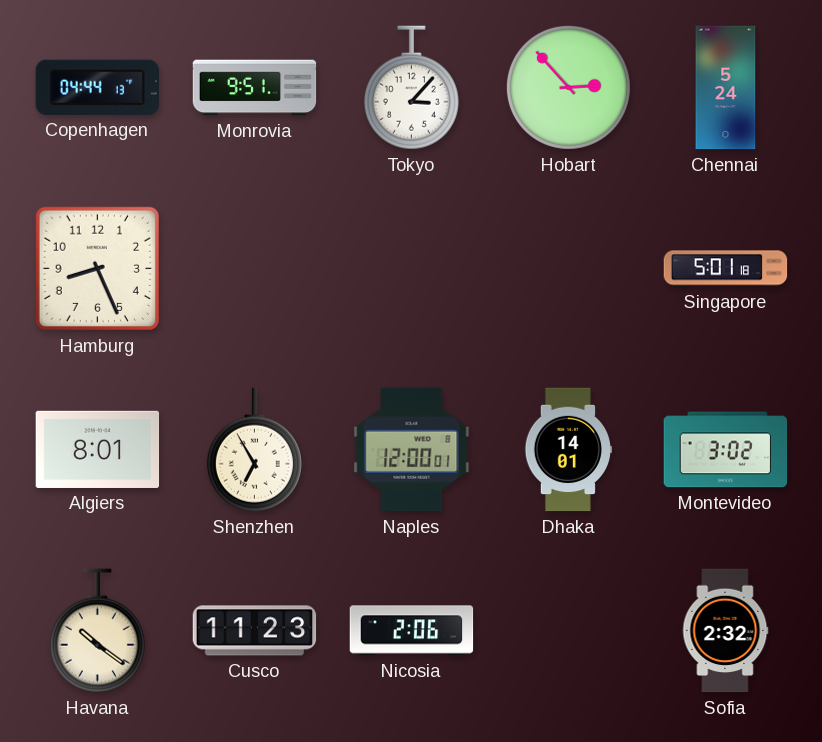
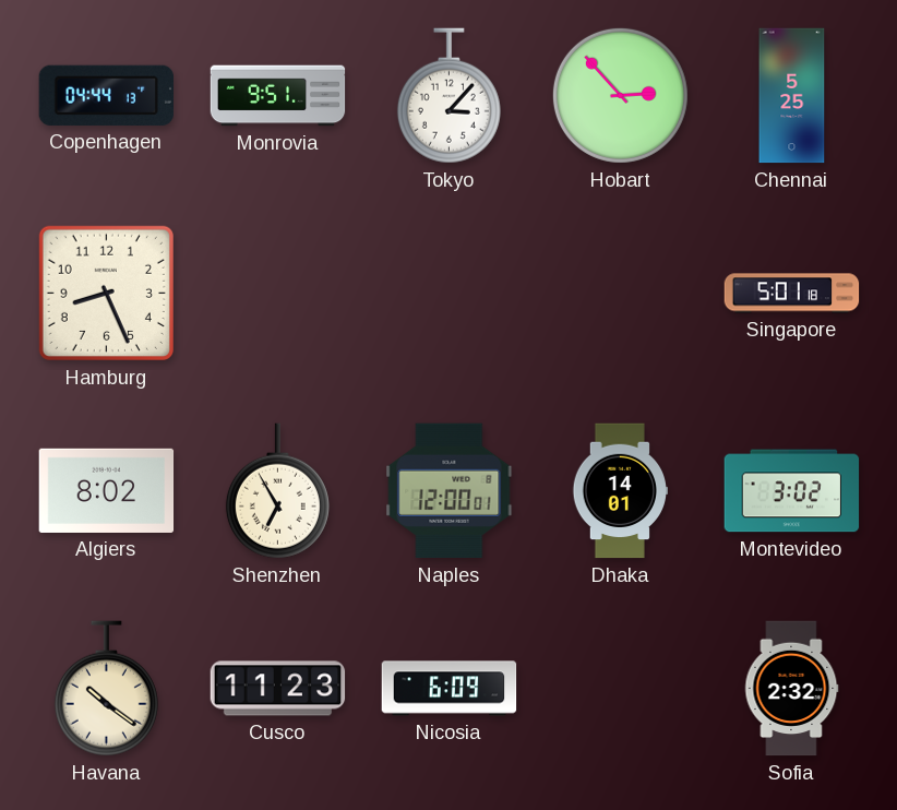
Chennai: 5:24 -> 5:25 (792, 96)
Algiers: 8:01 -> 8:02 (107, 490)
Nicosia: 2:06 -> 6:09 (450, 689)
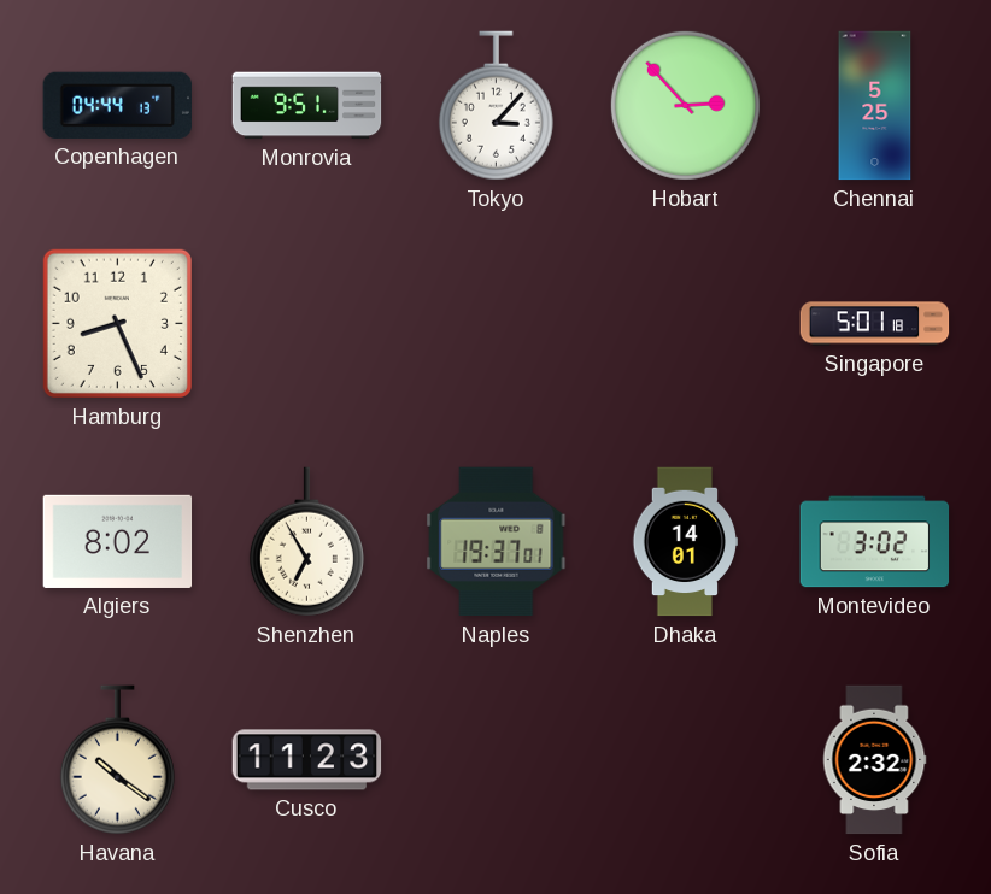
Naples: 12:00 -> 19:37 (497, 542)
Nicosia: 6:09 -> none (450, 689)
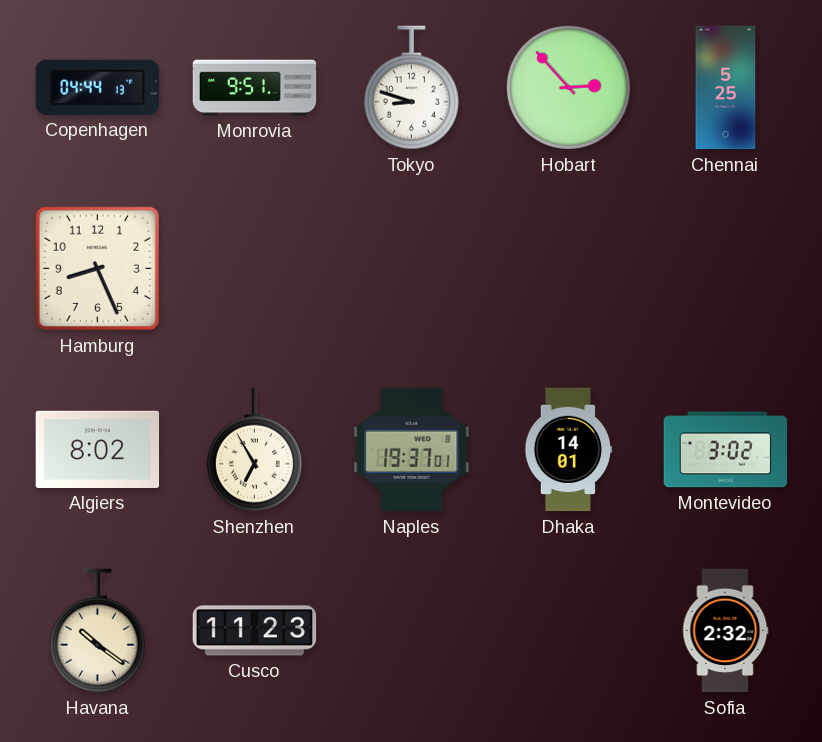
Tokyo: 3:07 -> 8:48 (411, 88)
Singapore: 5:01 -> none (875, 324)
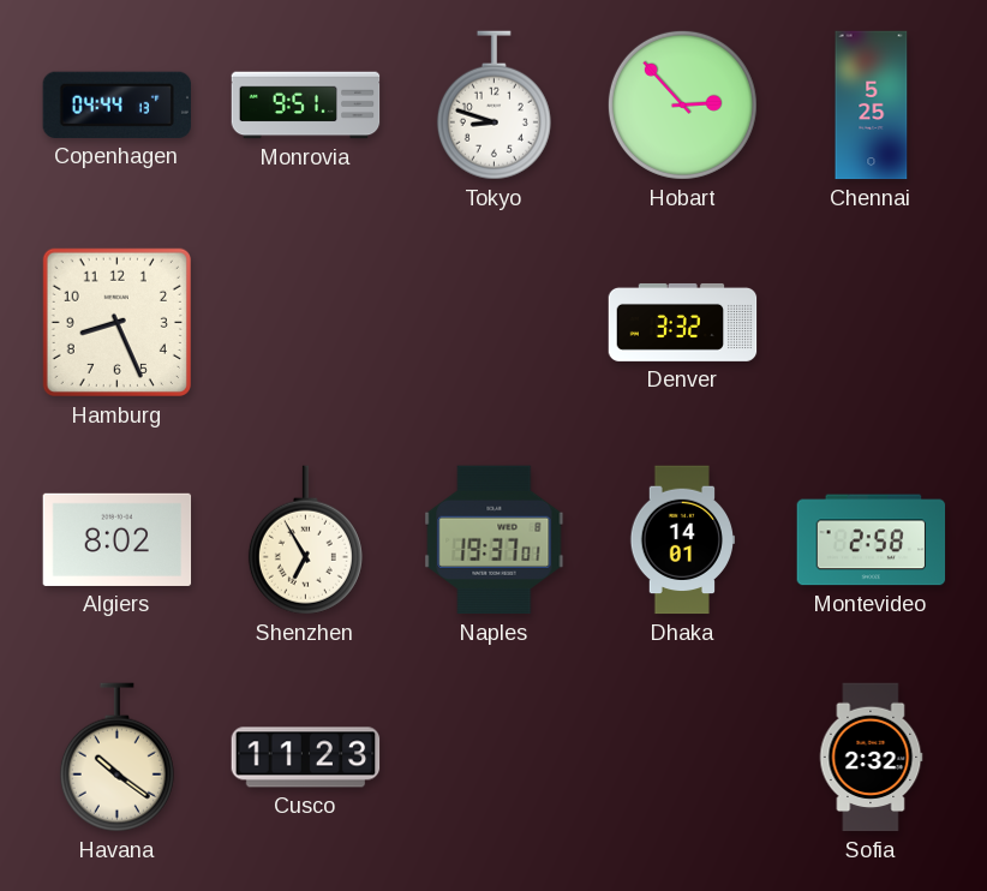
Denver: none -> 3:32 (683, 322)
Montevideo: 3:02 -> 2:58 (872, 540)
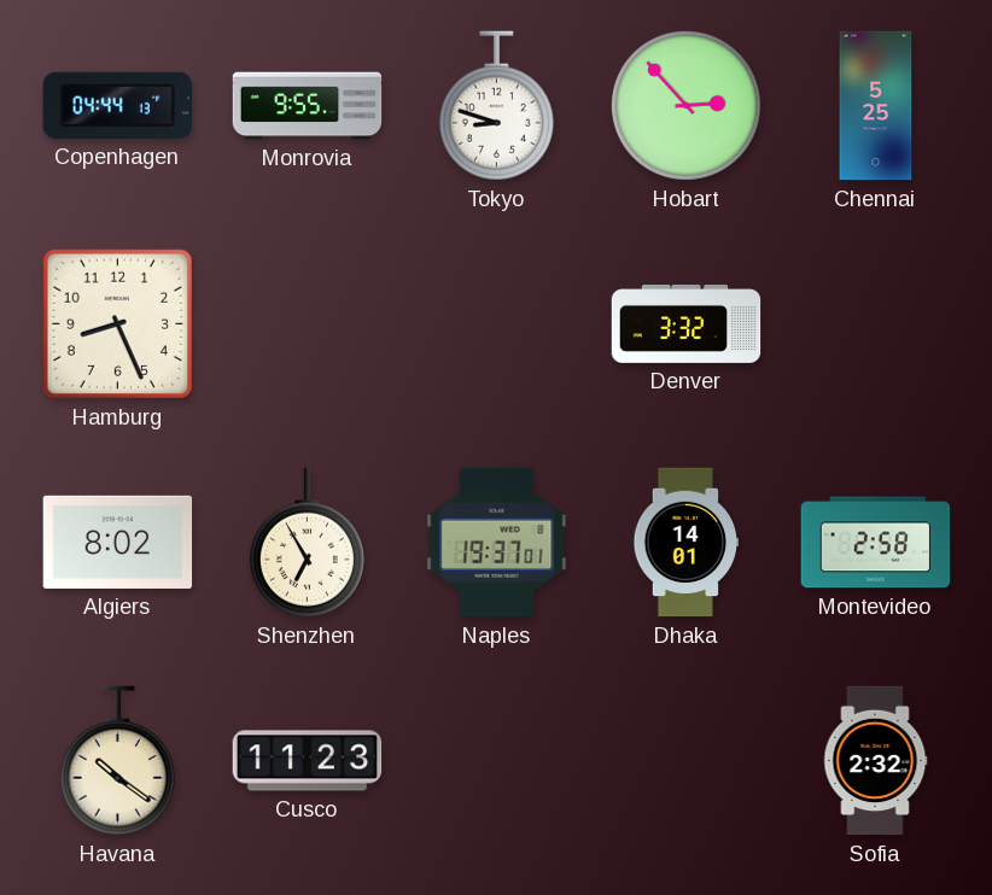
Monrovia: 9:51 -> 9:55 (308, 106)
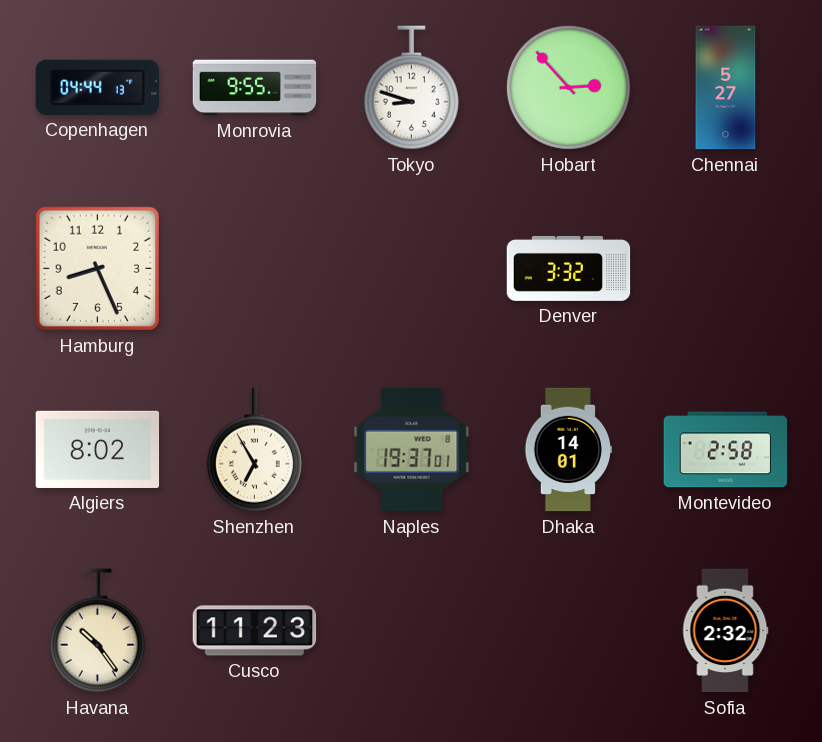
Chennai: 5:25 -> 5:27 (726, 88)
Havana: 10:21 -> 10:24 (97, 631)
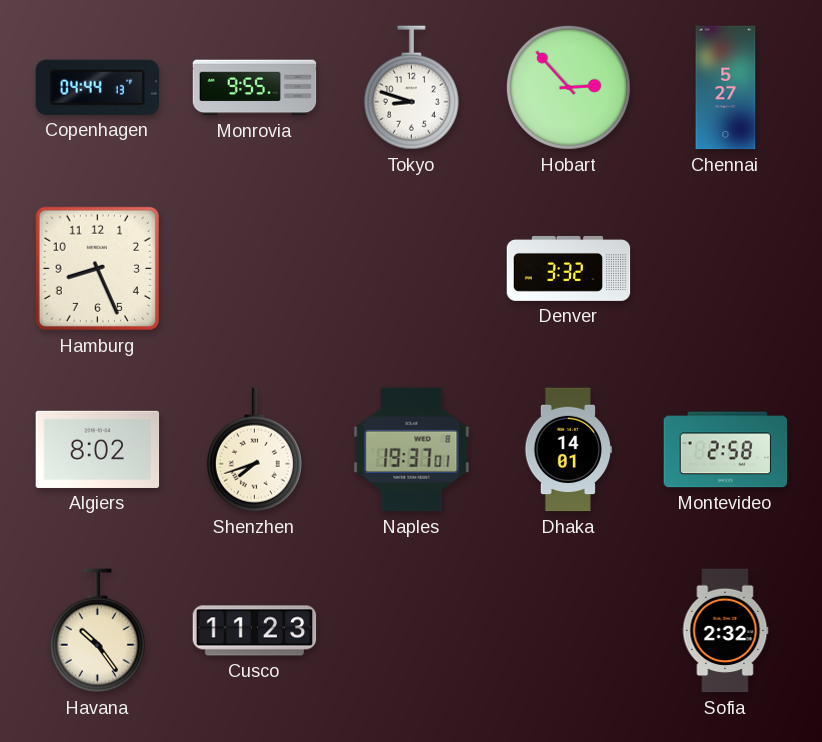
Shenzhen: 6:55 -> 7:42 (254, 450)
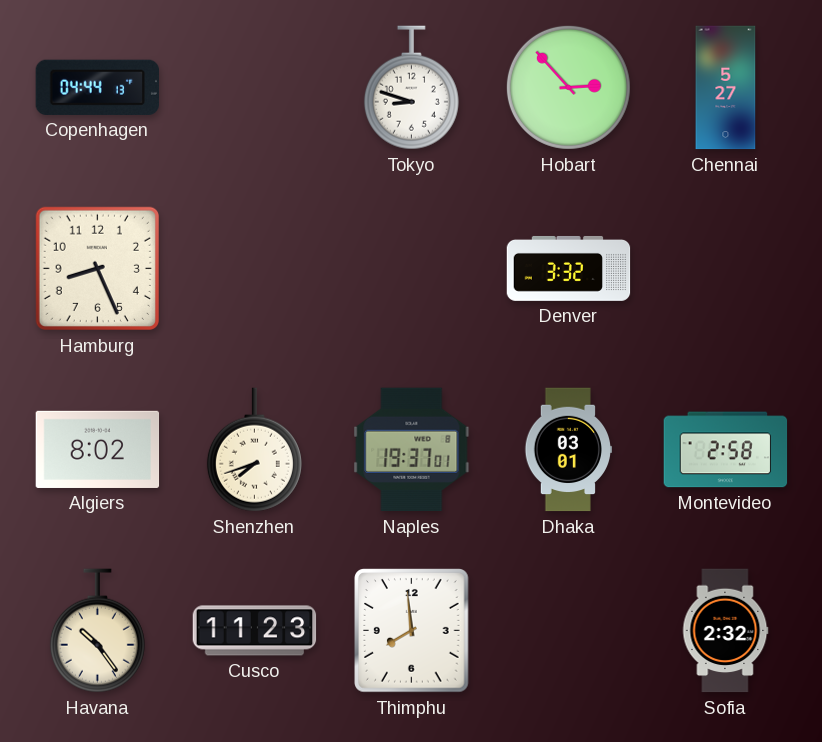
Monrovia: 9:55 -> none (255, 88)
Dhaka: 14:01 -> 03:01 (568, 450)
Thimphu: none -> 7:59 (412, 631)
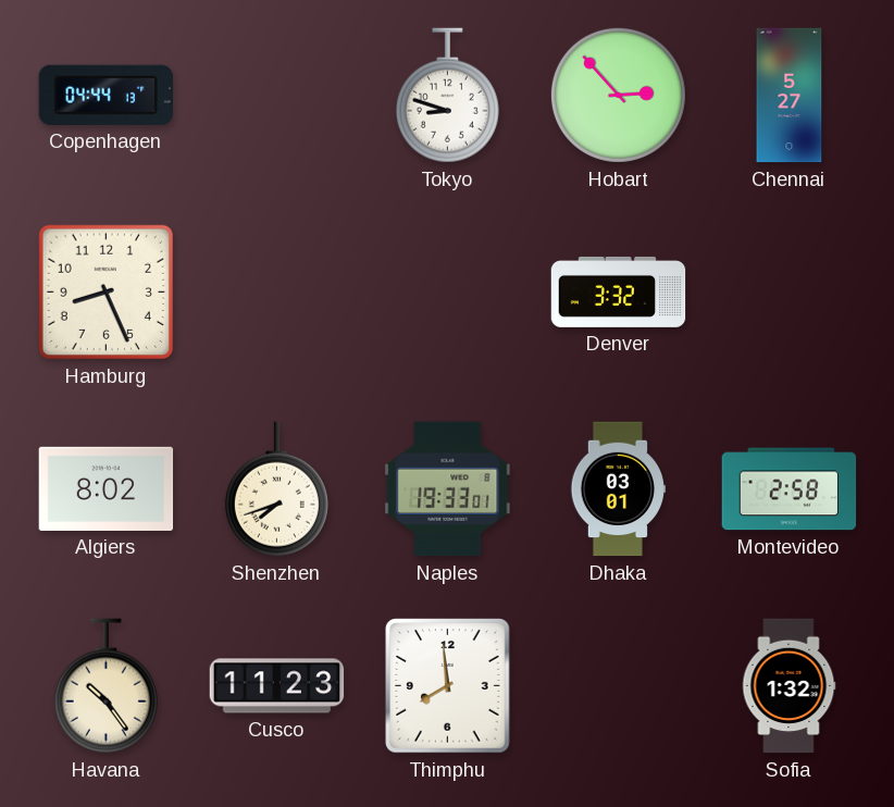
Naples: 19:37 -> 19:33 (448, 489)
Sofia: 2:32 -> 1:32 (789, 686)
